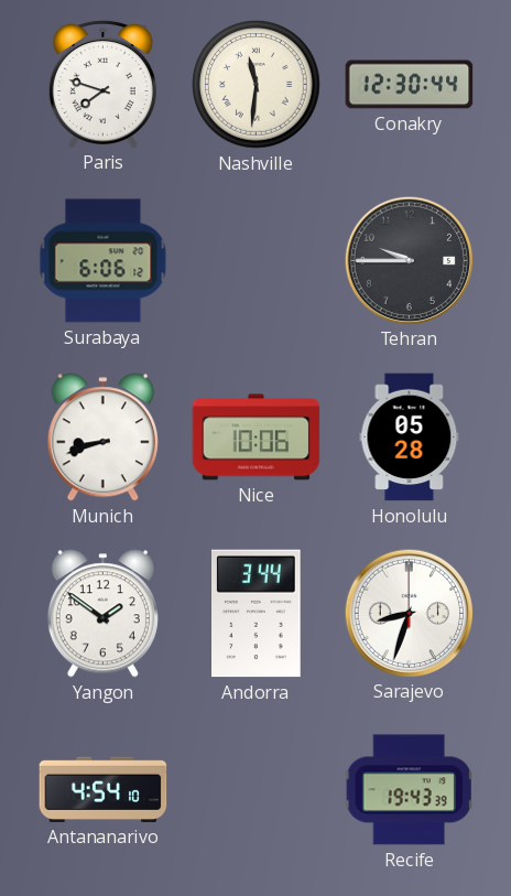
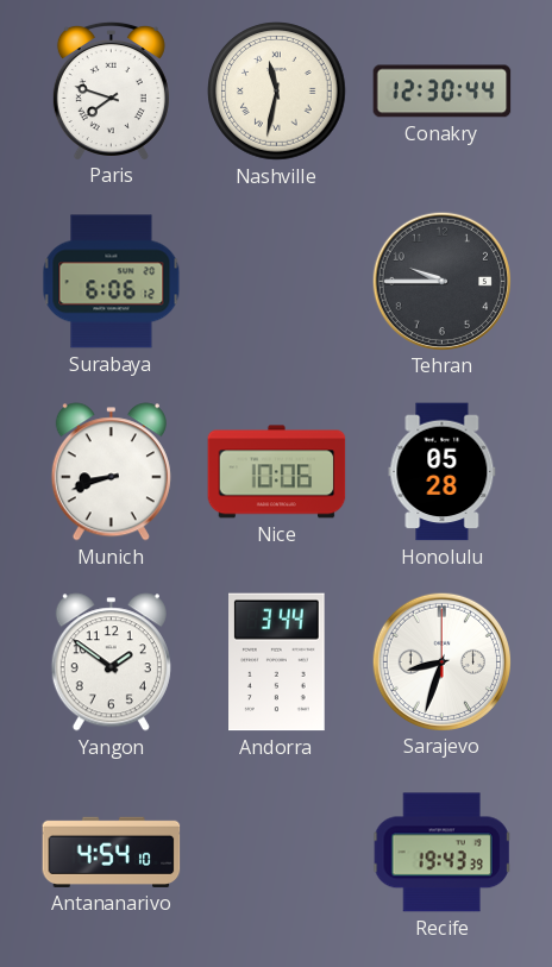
Nashville: 11:31 -> 11:32 (277, 92)
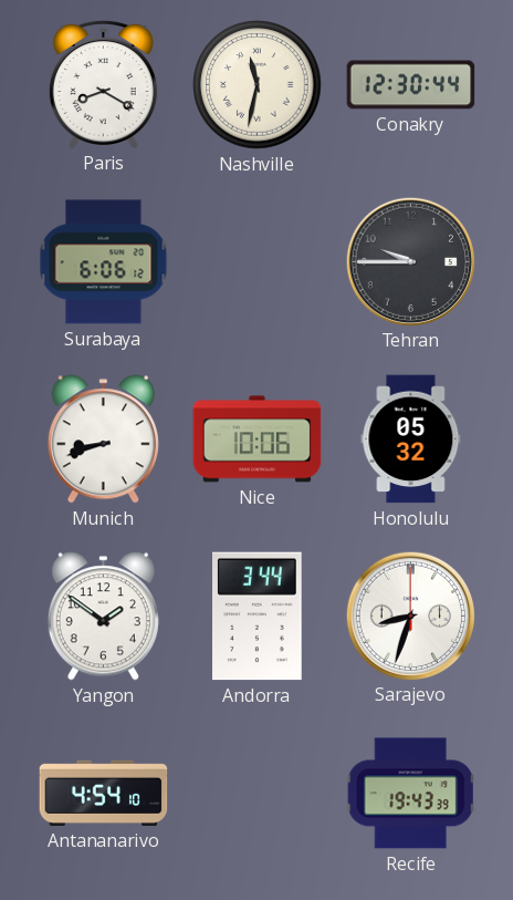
Paris: 7:48 -> 8:20 (103, 84)
Honolulu: 05:28 -> 05:32 (411, 439)
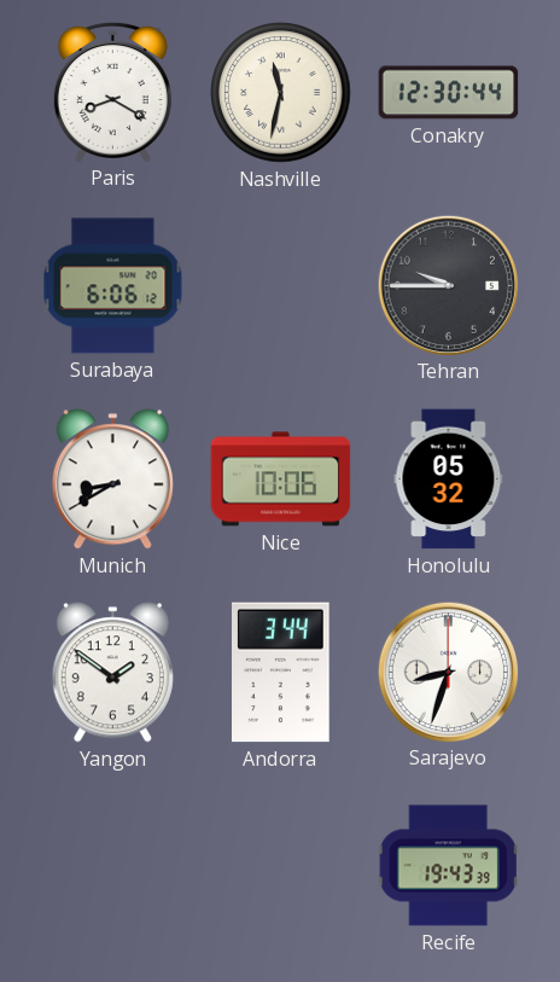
Munich: 8:42 -> 8:40 (112, 480)
Antananarivo: 4:54 -> none (104, 793)
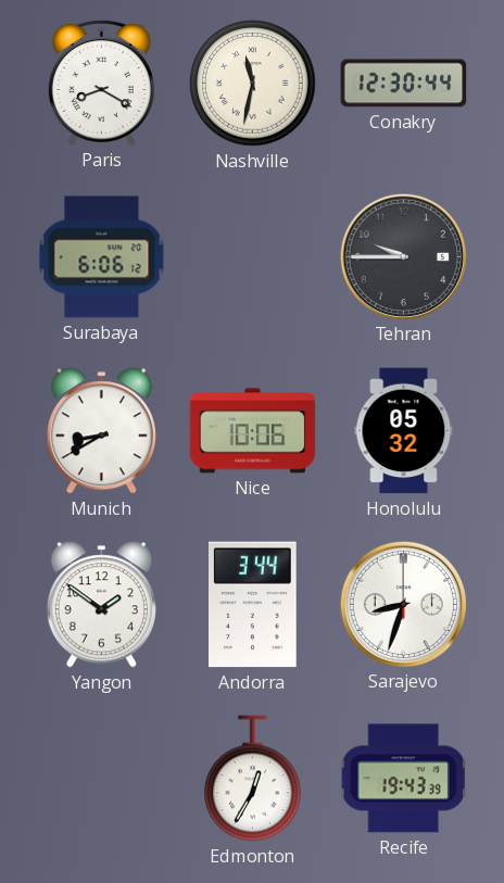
Edmonton: none -> 12:35 (253, 779)
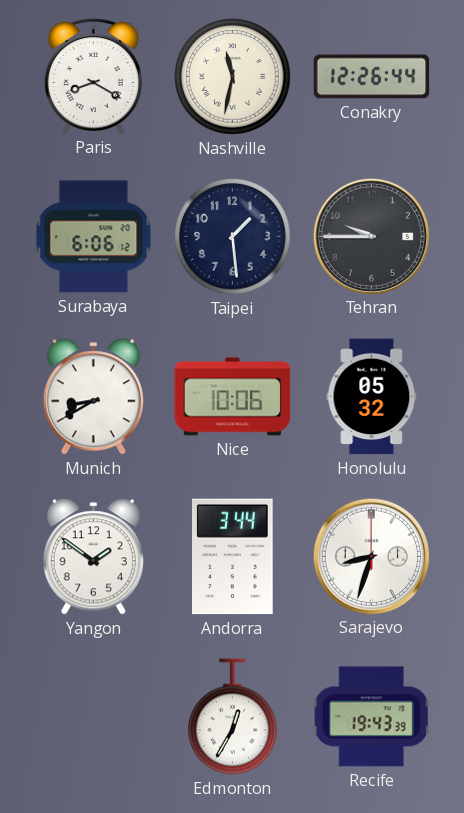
Conakry: 12:30 -> 12:26 (372, 77)
Taipei: none -> 1:29 (233, 237)
